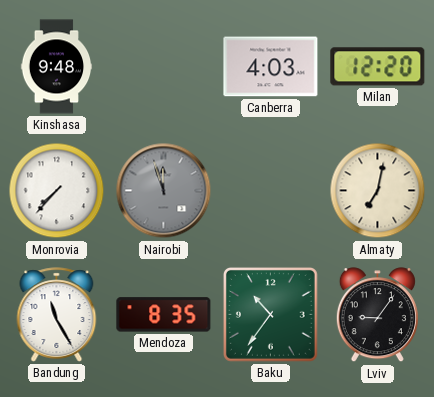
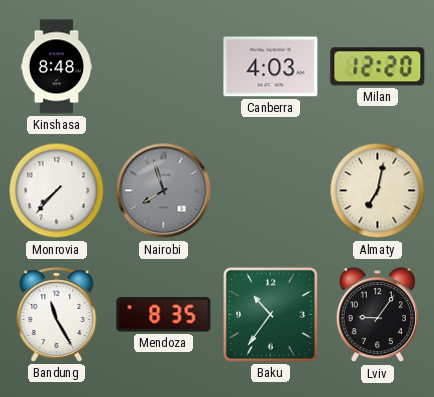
Kinshasa: 9:48 -> 8:48 (57, 67)
Nairobi: 11:57 -> 7:57 (164, 191)
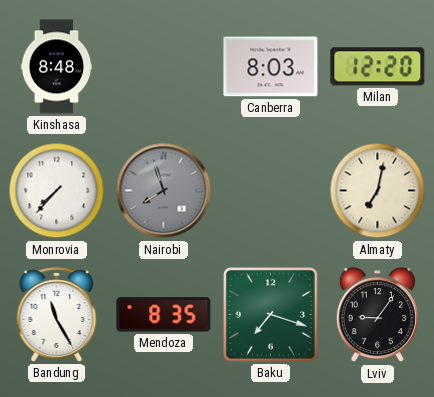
Canberra: 4:03 -> 8:03 (271, 67)
Baku: 10:36 -> 7:18 (270, 314)
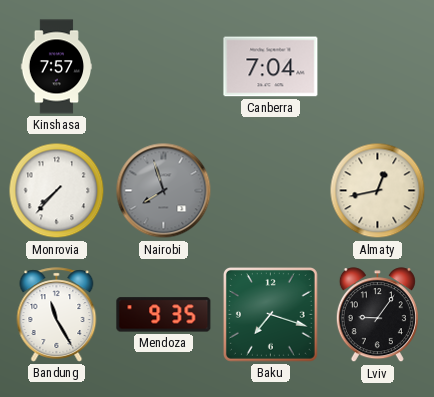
Kinshasa: 8:48 -> 7:57 (57, 67)
Canberra: 8:03 -> 7:04 (271, 67)
Milan: 12:20 -> none (378, 67)
Almaty: 7:02 -> 12:43 (378, 191)
Mendoza: 8:35 -> 9:35 (164, 315)
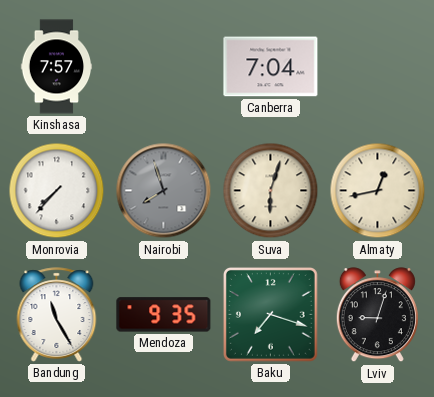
Suva: none -> 6:03 (271, 191)
Lviv: 9:06 -> 9:03 (377, 315)
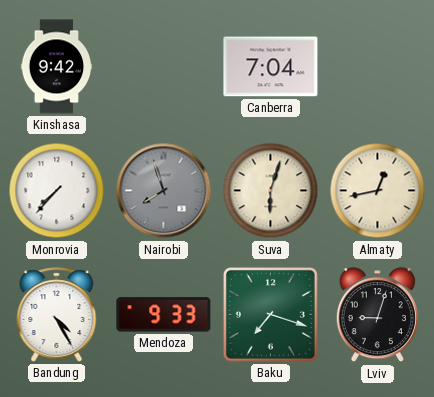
Kinshasa: 7:57 -> 9:42 (57, 67)
Bandung: 11:25 -> 4:25 (57, 315)
Mendoza: 9:35 -> 9:33 (164, 315)
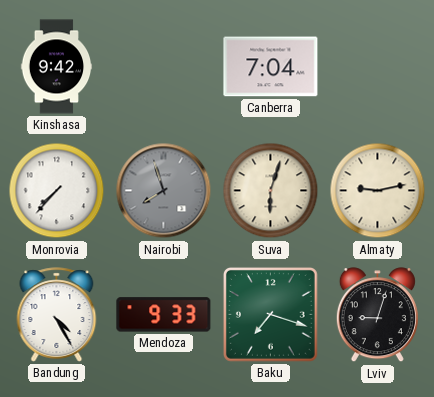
Almaty: 12:43 -> 9:13 (378, 191)
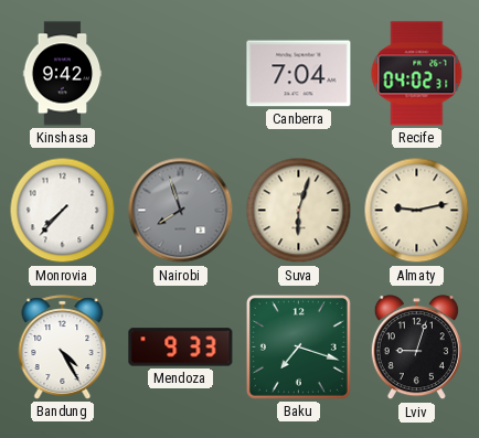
Recife: none -> 04:02 (417, 74)
